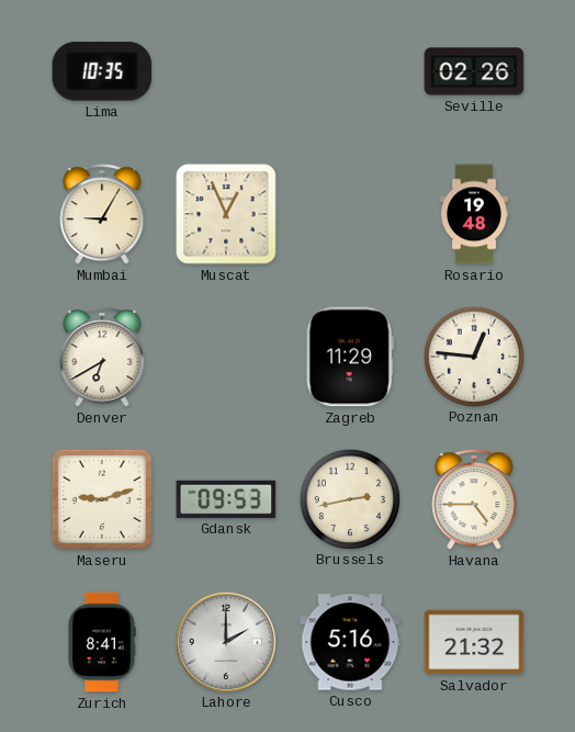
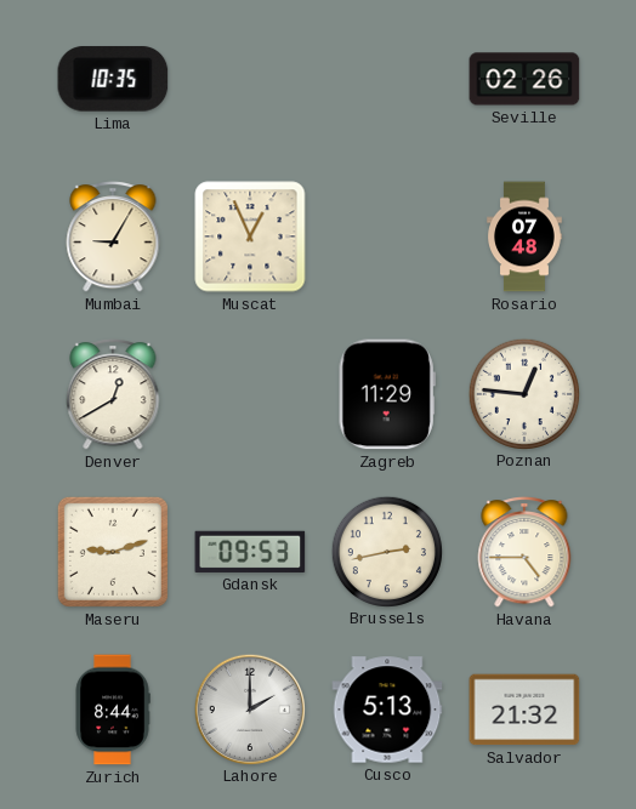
Rosario: 19:48 -> 07:48 (524, 237)
Denver: 6:40 -> 12:40 (113, 395)
Zurich: 8:41 -> 8:44 (113, 710)
Cusco: 5:16 -> 5:13 (387, 710)
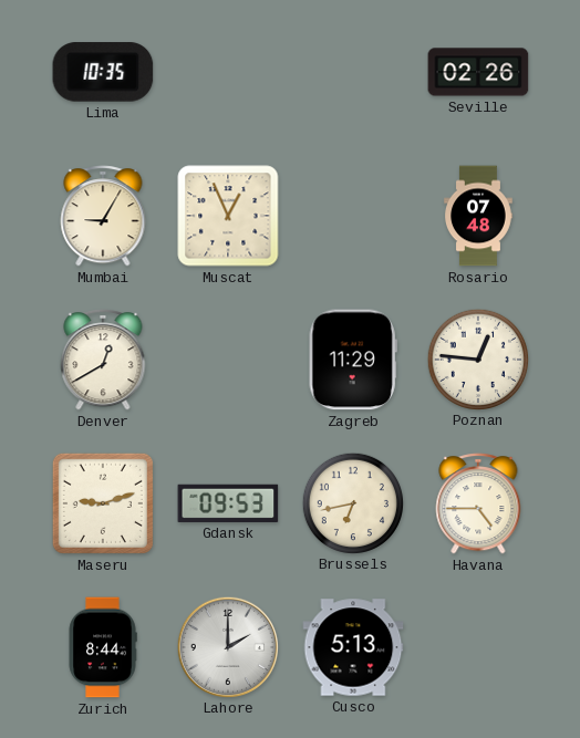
Brussels: 2:43 -> 6:43 (352, 502)
Salvador: 21:32 -> none (524, 710)
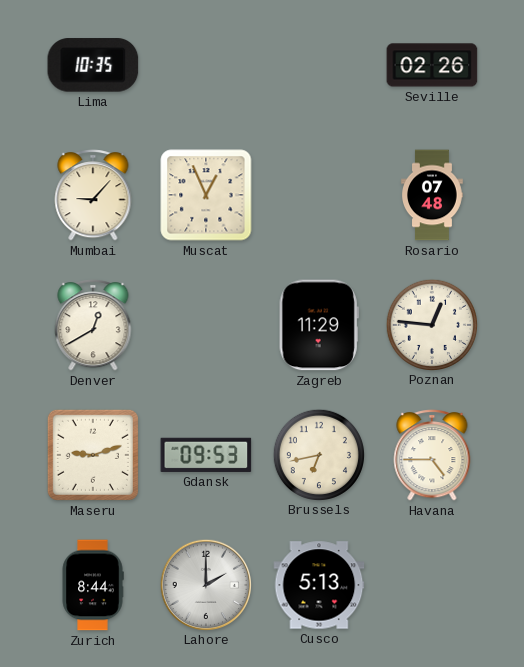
Mumbai: 9:05 -> 9:07 (93, 196)
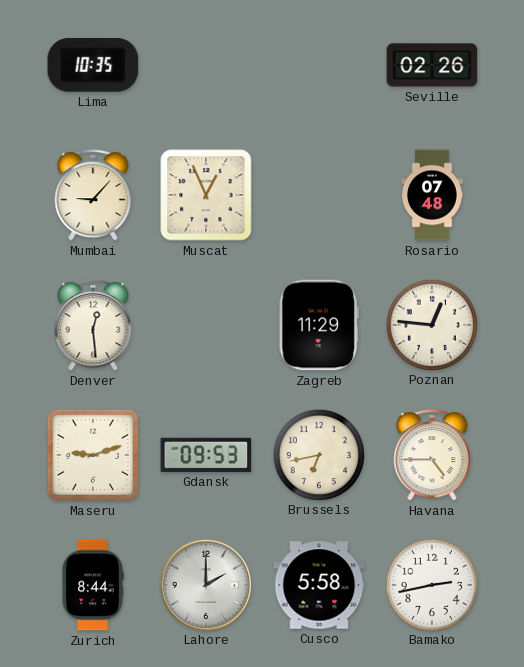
Denver: 12:40 -> 12:29 (93, 326)
Cusco: 5:13 -> 5:58 (319, 585)
Bamako: none -> 2:43 (431, 584)
